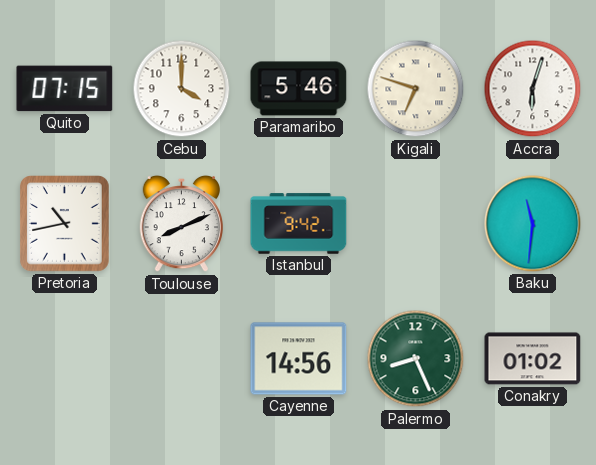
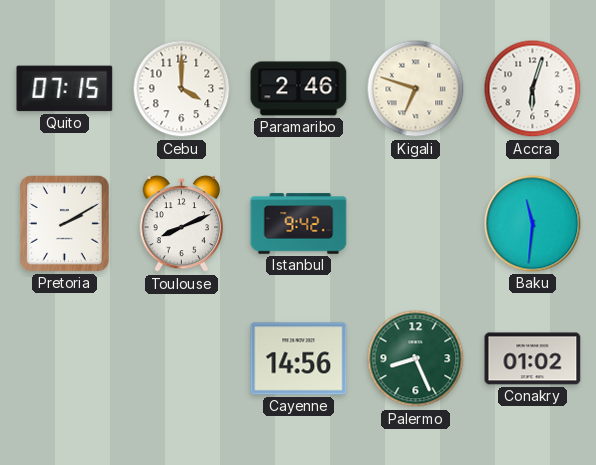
Paramaribo: 5:46 -> 2:46 (299, 89)
Pretoria: 10:43 -> 2:10 (65, 224)
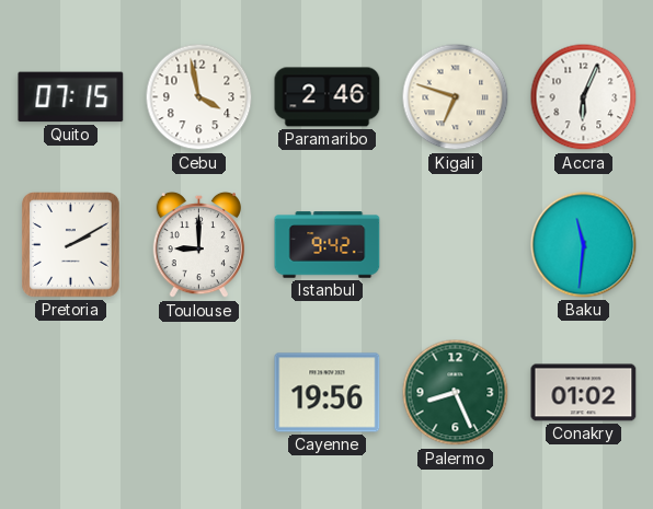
Cebu: 4:00 -> 3:58 (199, 97)
Accra: 6:03 -> 6:04 (584, 97)
Toulouse: 8:11 -> 9:00 (198, 245)
Cayenne: 14:56 -> 19:56 (328, 393)
